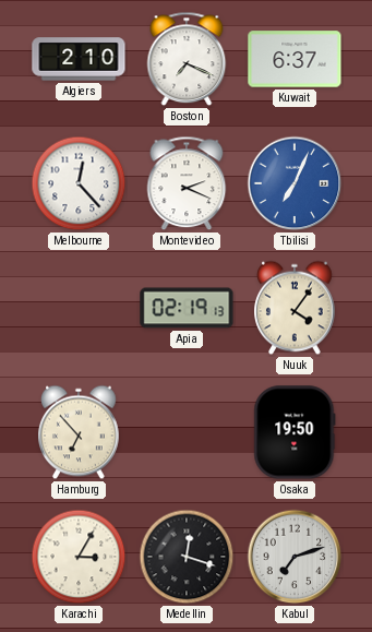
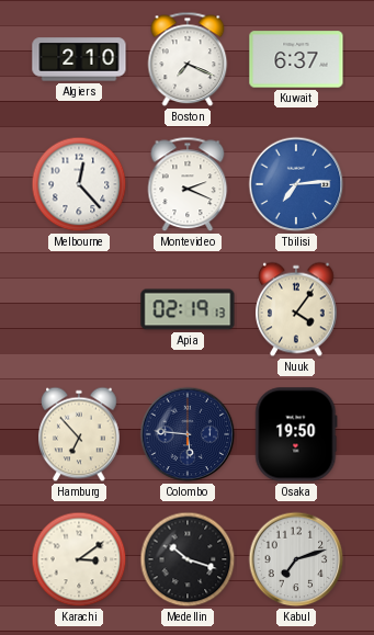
Tbilisi: 7:04 -> 7:14 (296, 184)
Colombo: none -> 5:46 (188, 434)
Karachi: 3:05 -> 3:09 (79, 559)
Medellin: 12:18 -> 10:18 (188, 559)
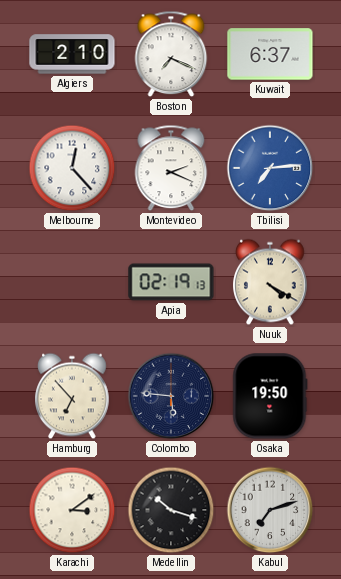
Nuuk: 4:06 -> 4:20 (271, 282)
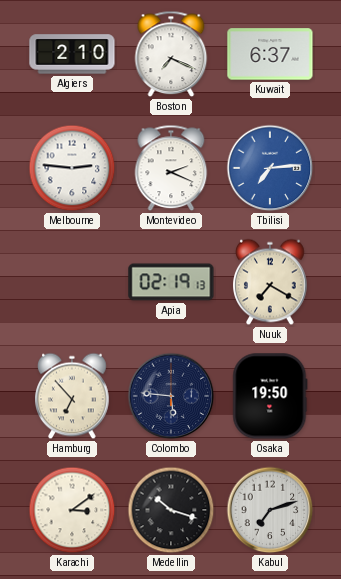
Melbourne: 12:23 -> 2:46 (72, 168)
Nuuk: 4:20 -> 7:20 (271, 282)
